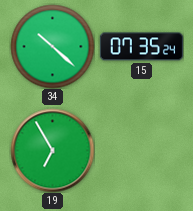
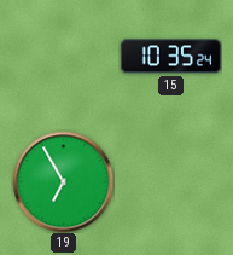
34: 10:22 -> none (52, 46)
15: 07:35 -> 10:35 (170, 57)
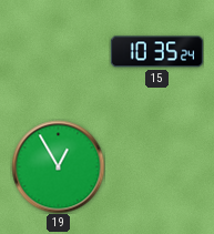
19: 6:55 -> 12:55 (58, 166)
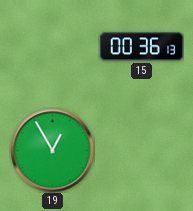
15: 10:35 -> 00:36 (141, 47)
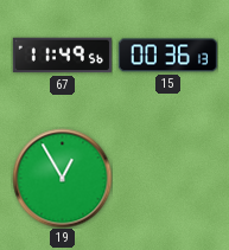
67: none -> 11:49 (62, 56)
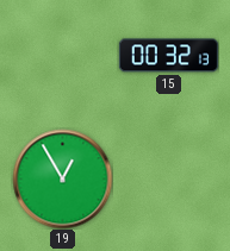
67: 11:49 -> none (62, 56)
15: 00:36 -> 00:32 (168, 56)
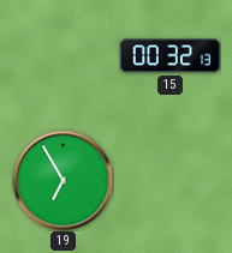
19: 12:55 -> 6:55 (63, 180)
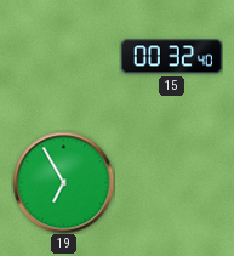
15: 00:32:13 -> 00:32:40 (171, 57)
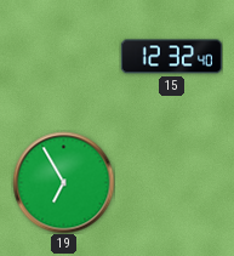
15: 00:32 -> 12:32 (171, 57)
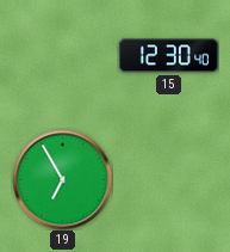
15: 12:32 -> 12:30 (168, 56)
